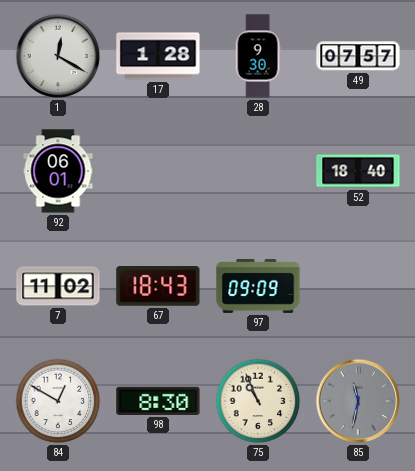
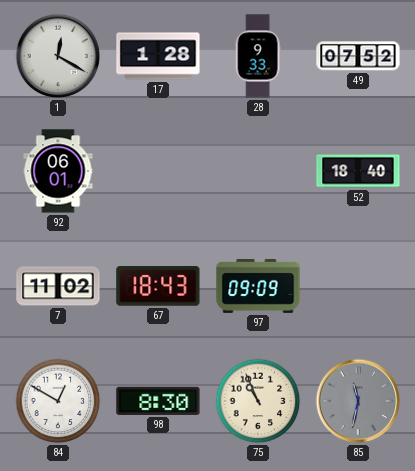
28: 9:30 -> 9:33 (258, 56)
49: 07:57 -> 07:52 (358, 56)
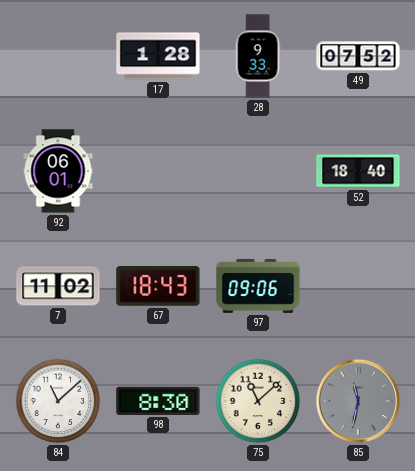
1: 12:20 -> none (58, 56)
97: 09:09 -> 09:06 (258, 286)
84: 12:50 -> 11:08 (58, 401)
75: 10:56 -> 11:08 (258, 401)
